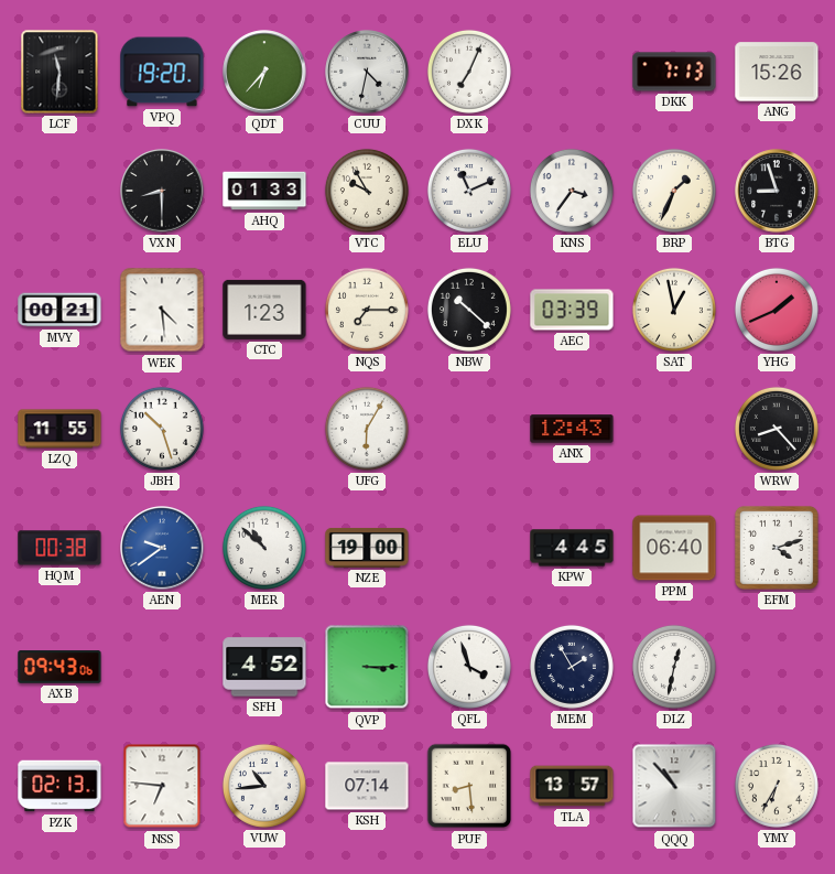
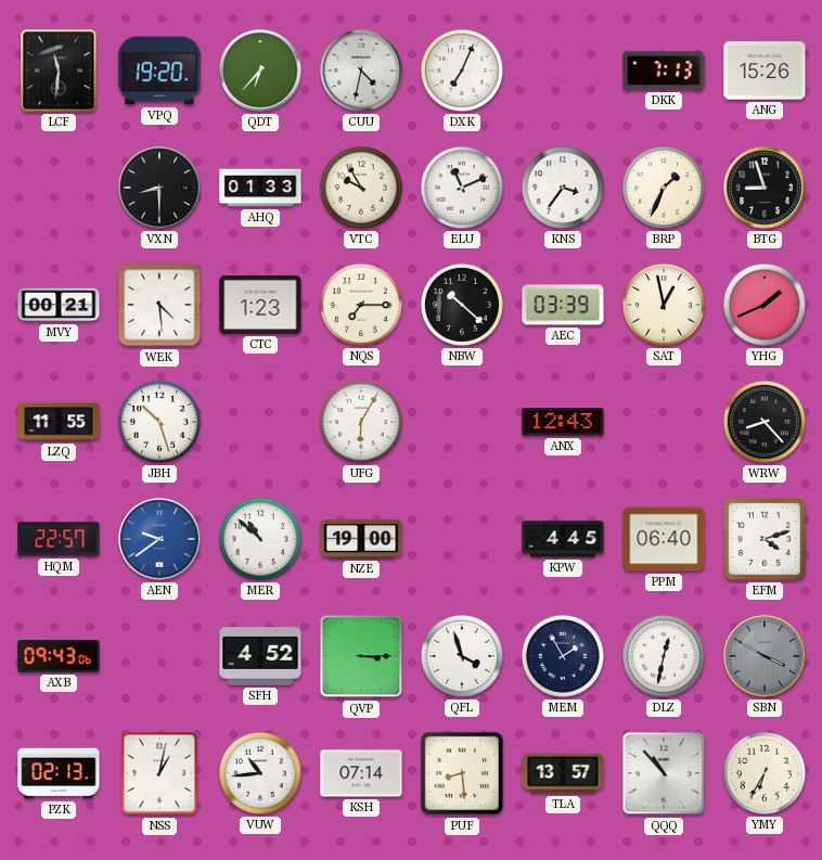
HQM: 00:38 -> 22:57 (59, 539)
SBN: none -> 3:50 (765, 656)
NSS: 6:46 -> 1:02 (159, 773)
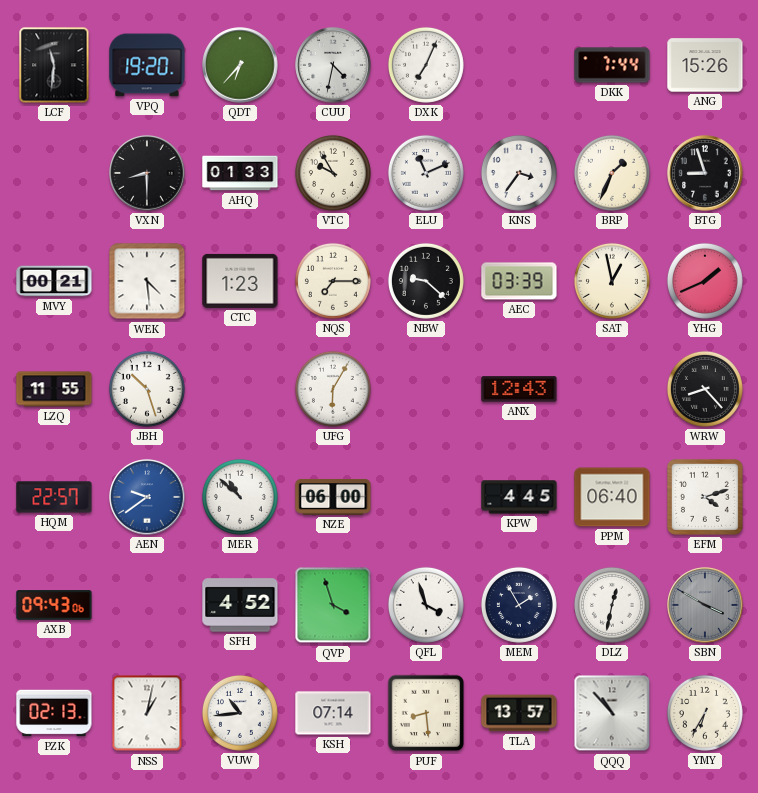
DKK: 7:13 -> 7:44 (612, 65)
NBW: 10:22 -> 9:22 (426, 281)
NZE: 19:00 -> 06:00 (333, 497)
QVP: 3:15 -> 3:57 (333, 605)
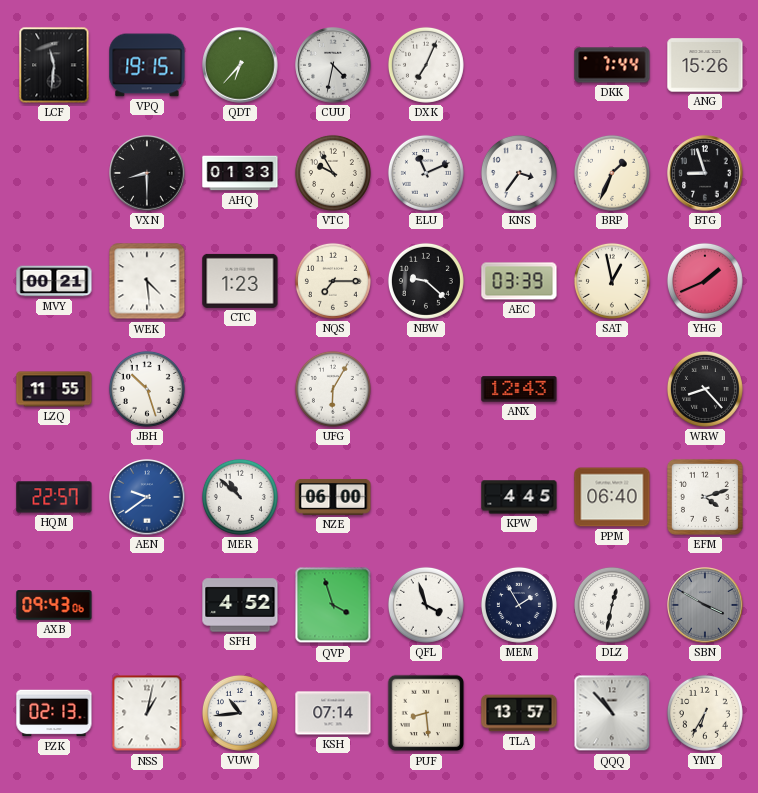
VPQ: 19:20 -> 19:15 (147, 65)
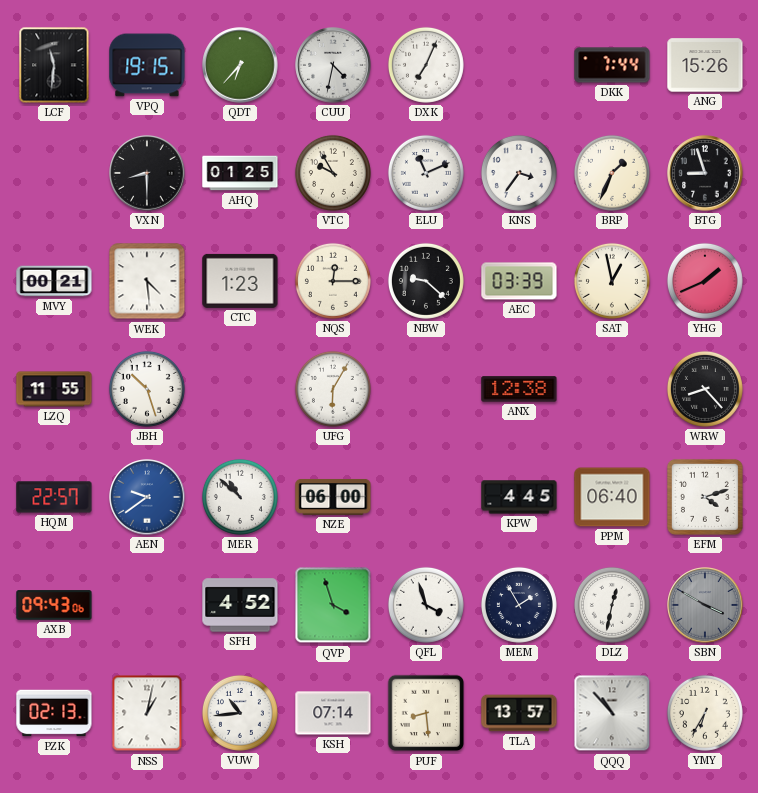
AHQ: 01:33 -> 01:25 (240, 173)
NQS: 7:15 -> 12:15 (333, 281)
ANX: 12:43 -> 12:38 (519, 389)
